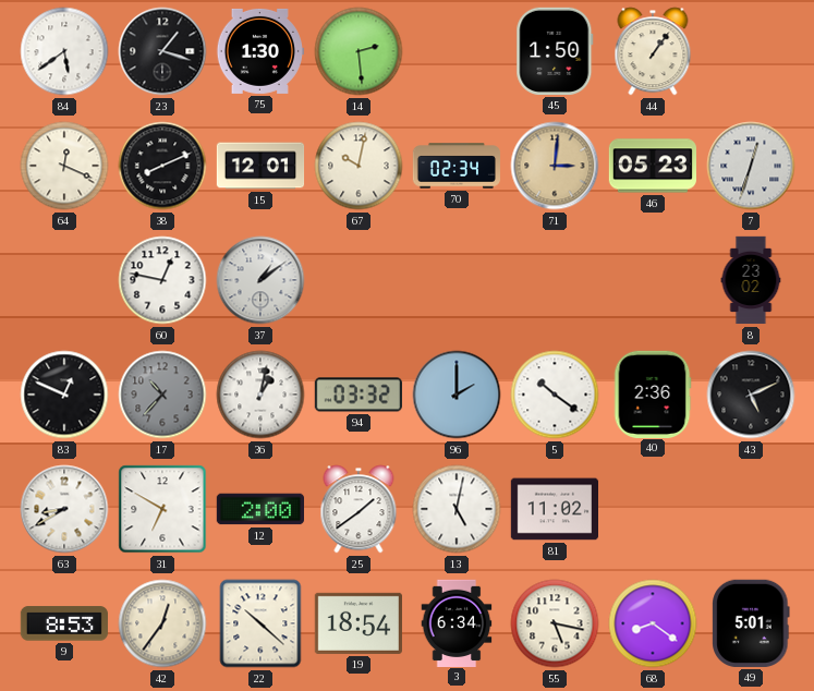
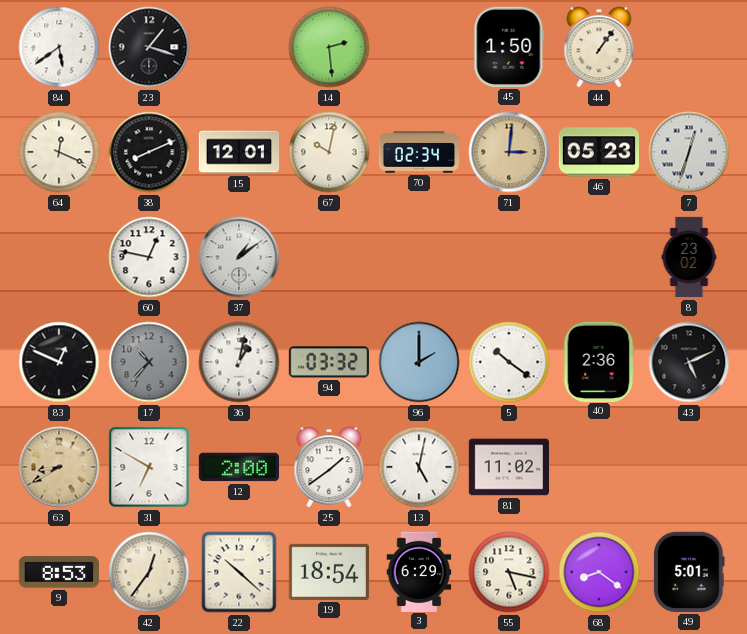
75: 1:30 -> none (259, 51)
63 dial: white -> champagne (59, 467)
3: 6:34 -> 6:29 (419, 571)
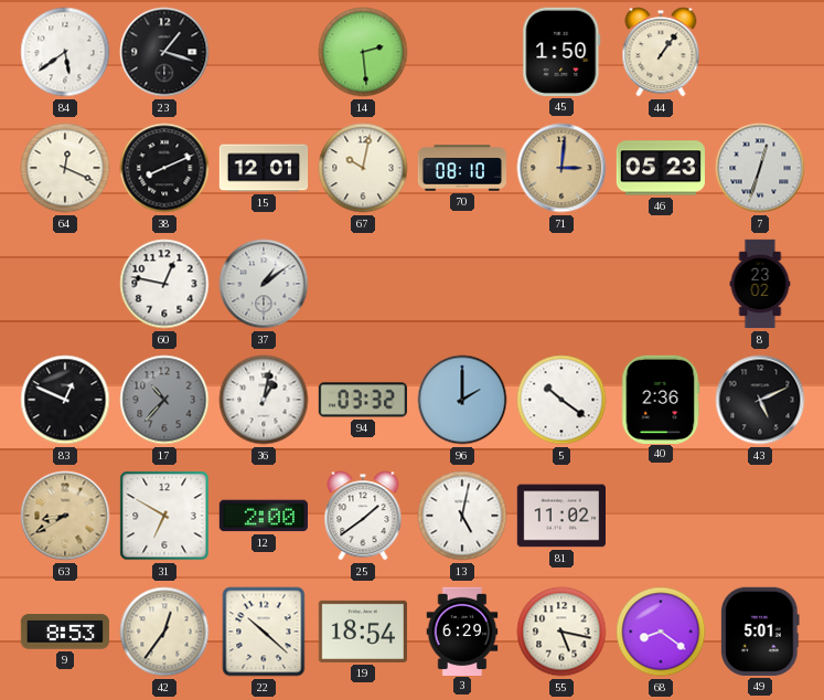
70: 02:34 -> 08:10 (461, 168)
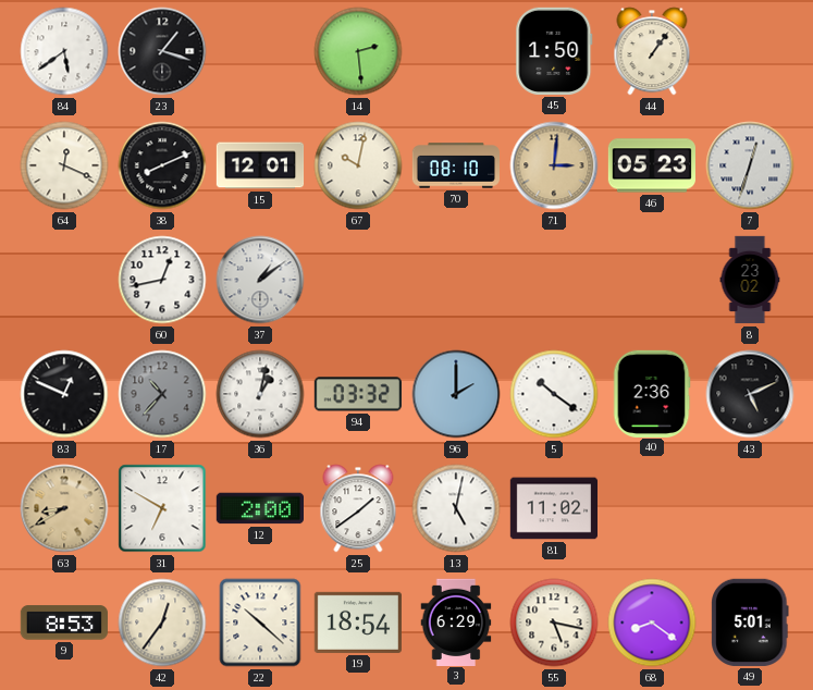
60: 12:47 -> 12:43 (162, 280)
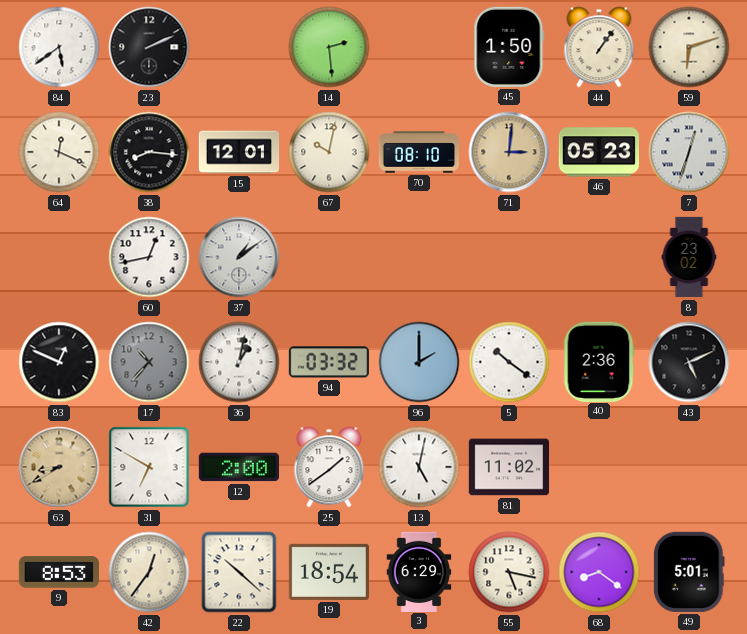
23: 1:18 -> 2:11 (149, 47)
59: none -> 6:12 (689, 47)
38: 8:11 -> 8:16 (149, 152)
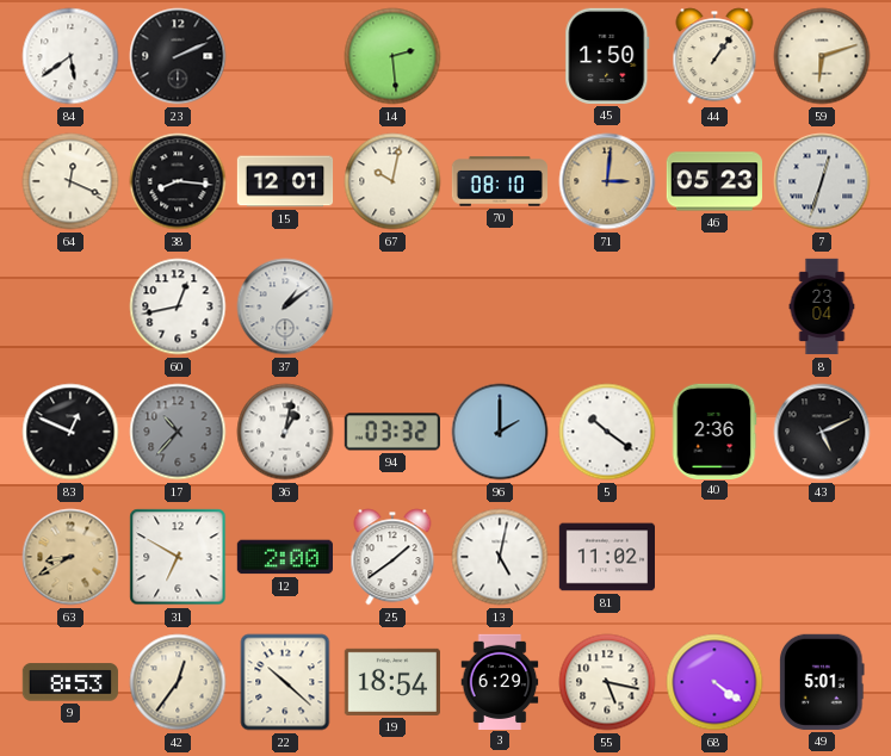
8: 23:02 -> 23:04 (822, 306)
68: 8:21 -> 4:21 (714, 682)
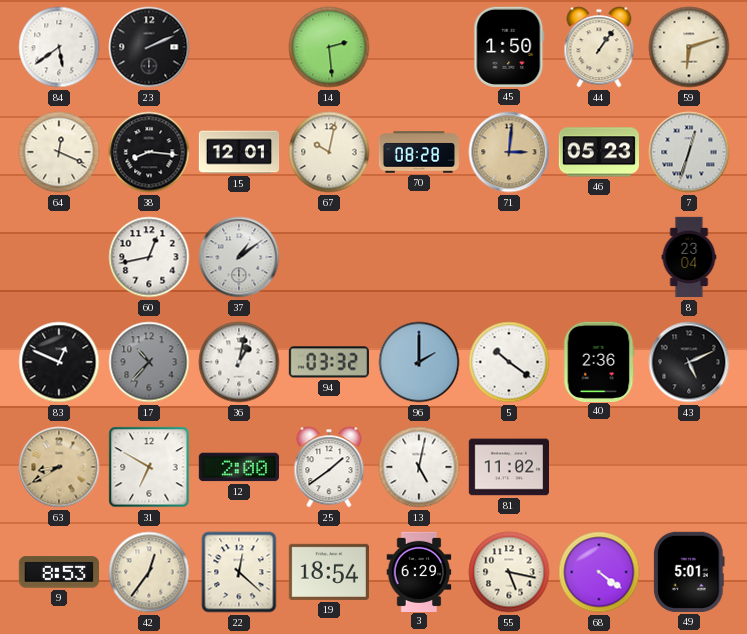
70: 08:10 -> 08:28 (418, 152)
22: 10:22 -> 12:22 (239, 572)
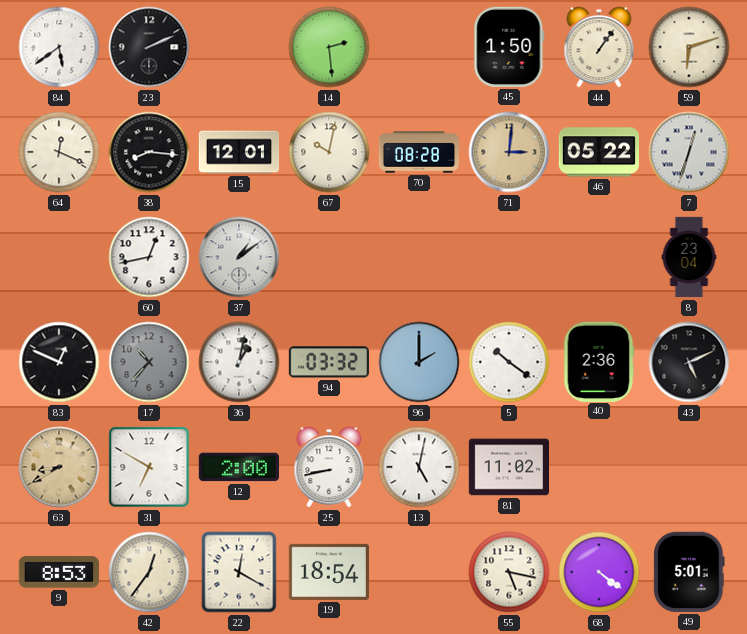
46: 05:23 -> 05:22 (598, 152)
25: 1:39 -> 8:43 (329, 467)
22: 12:22 -> 12:20 (239, 572)
3: 6:29 -> none (419, 571)
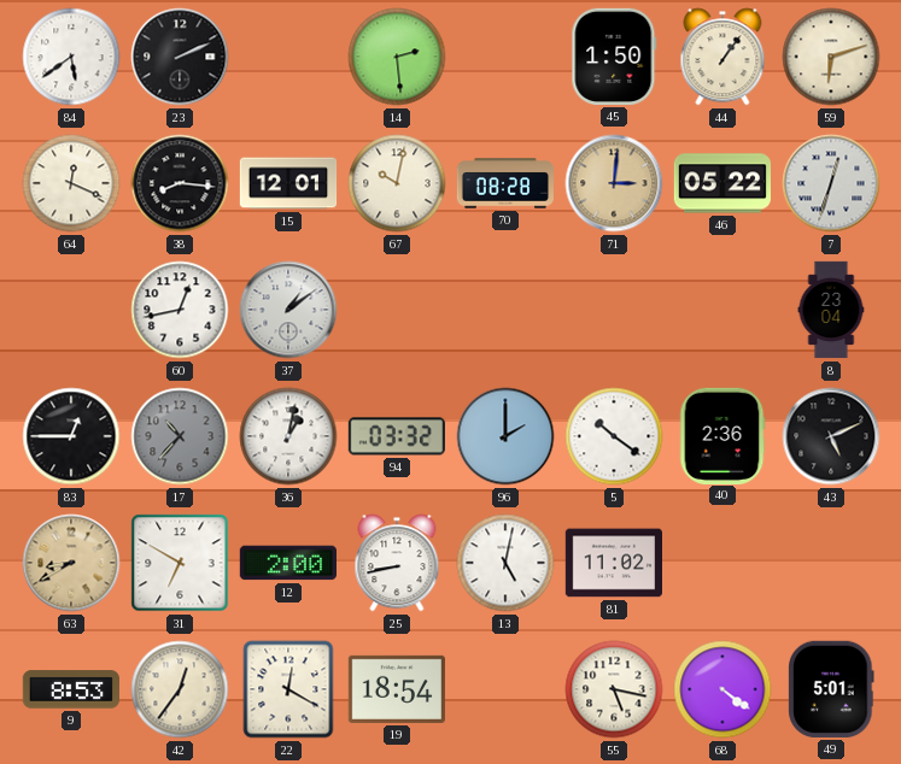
83: 12:49 -> 12:45 (71, 436)
